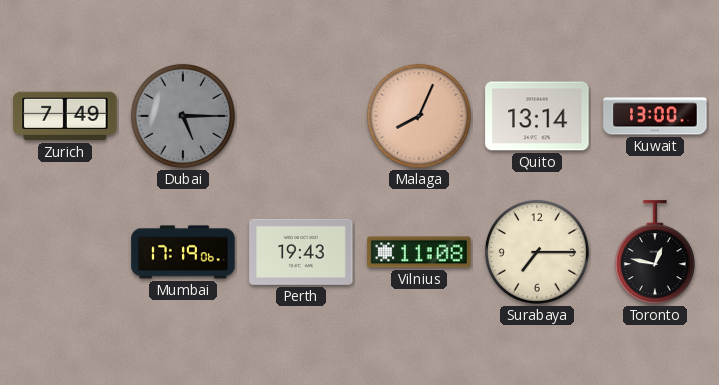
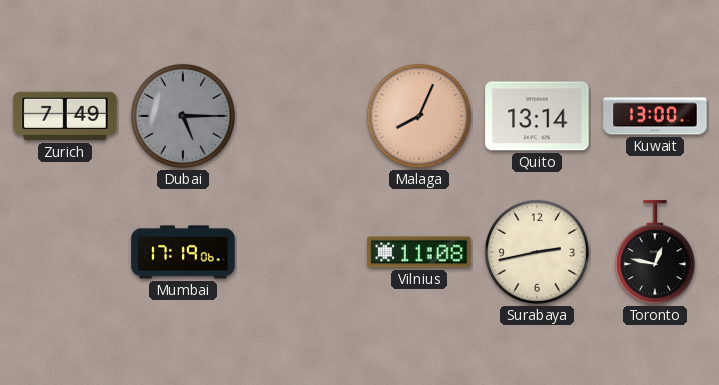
Perth: 19:43 -> none (301, 252)
Surabaya: 7:15 -> 2:43 (537, 252)
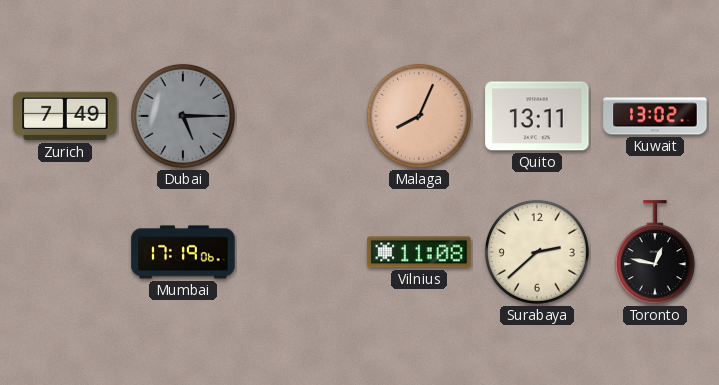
Quito: 13:14 -> 13:11 (537, 116)
Kuwait: 13:00 -> 13:02 (655, 116)
Surabaya: 2:43 -> 2:38 (537, 252)
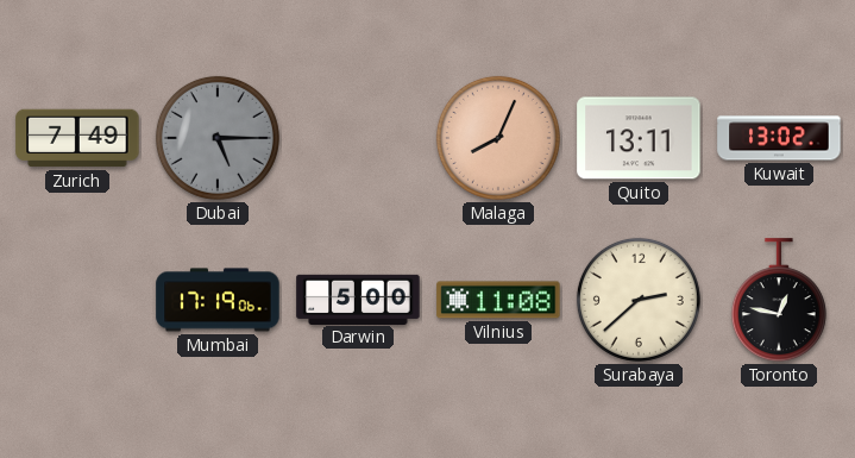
Darwin: none -> 5:00 (358, 299)
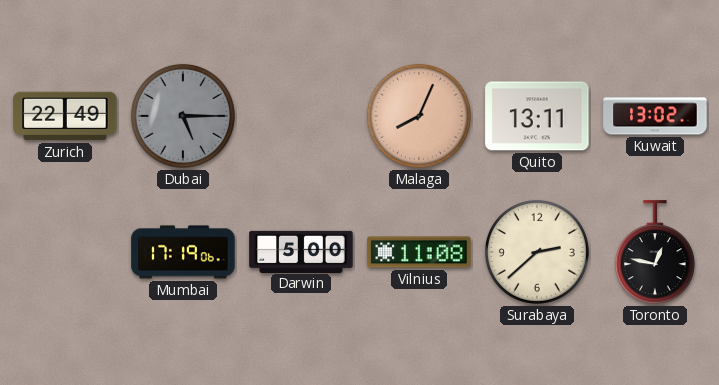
Zurich: 7:49 -> 22:49 (65, 116)
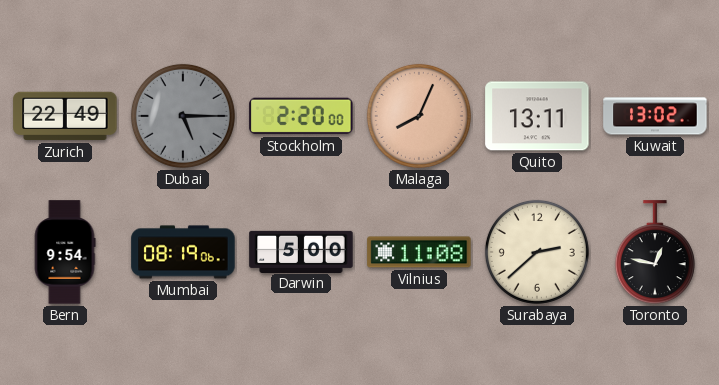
Stockholm: none -> 2:20 (301, 116)
Bern: none -> 9:54 (65, 252)
Mumbai: 17:19 -> 08:19 (183, 252)
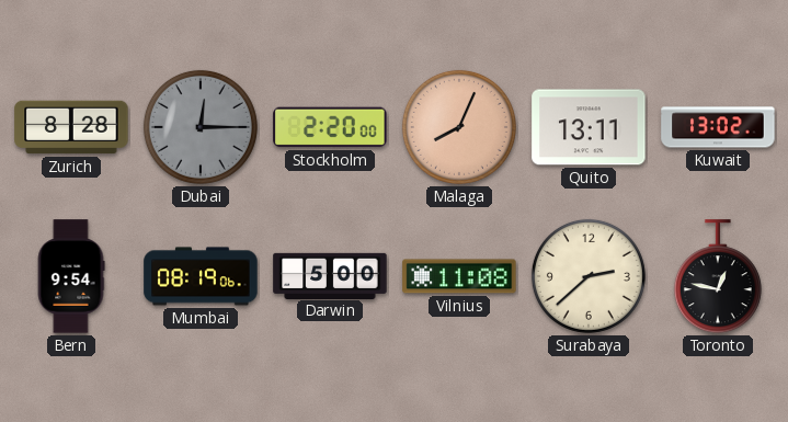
Zurich: 22:49 -> 8:28 (71, 127)
Dubai: 5:15 -> 12:15 (201, 127)
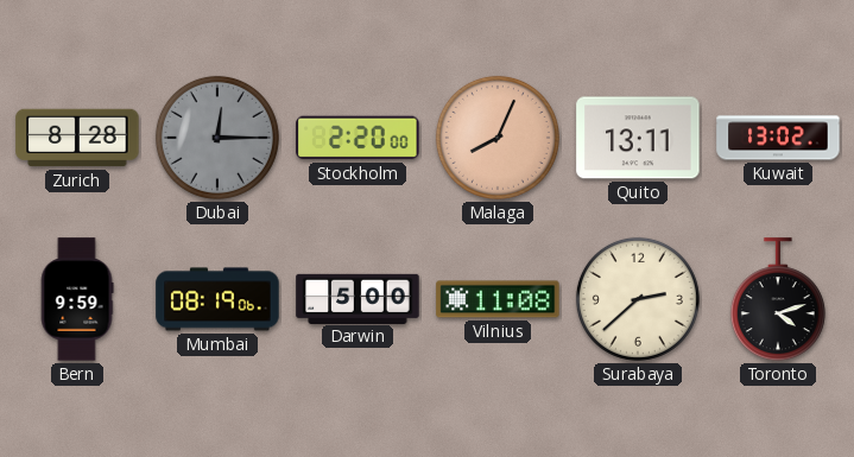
Bern: 9:54 -> 9:59 (77, 299)
Toronto: 12:47 -> 4:12 (778, 300)
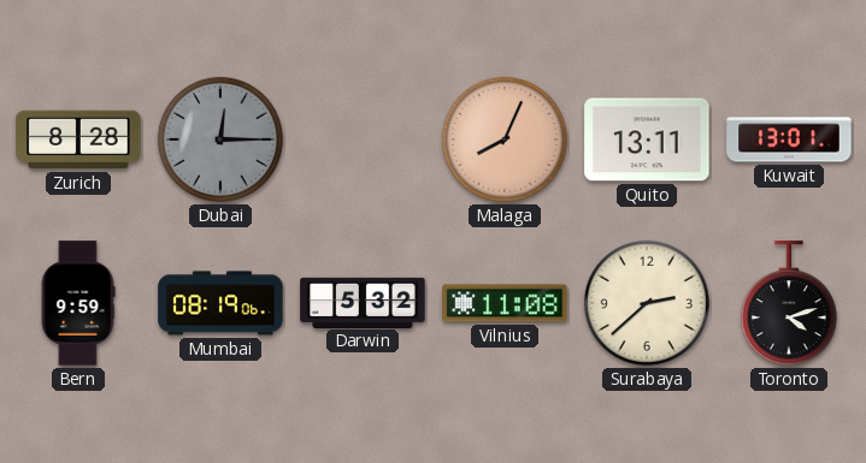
Stockholm: 2:20 -> none (358, 138)
Kuwait: 13:02 -> 13:01 (789, 140)
Darwin: 5:00 -> 5:32 (363, 302)
